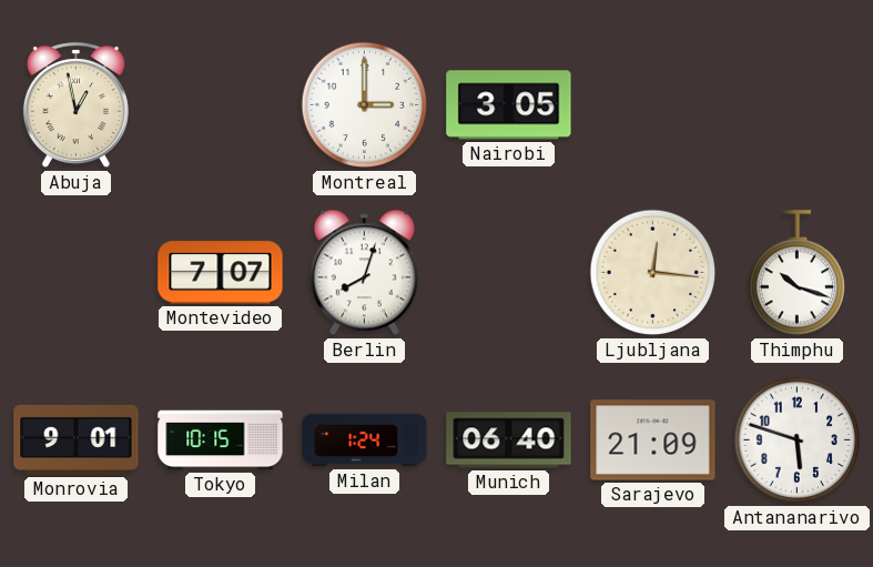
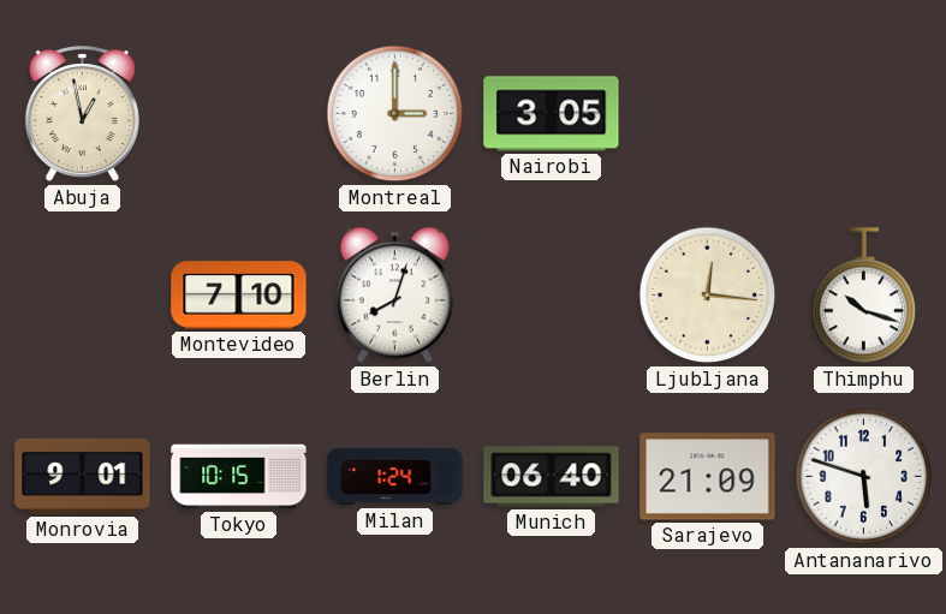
Montevideo: 7:07 -> 7:10 (239, 296)
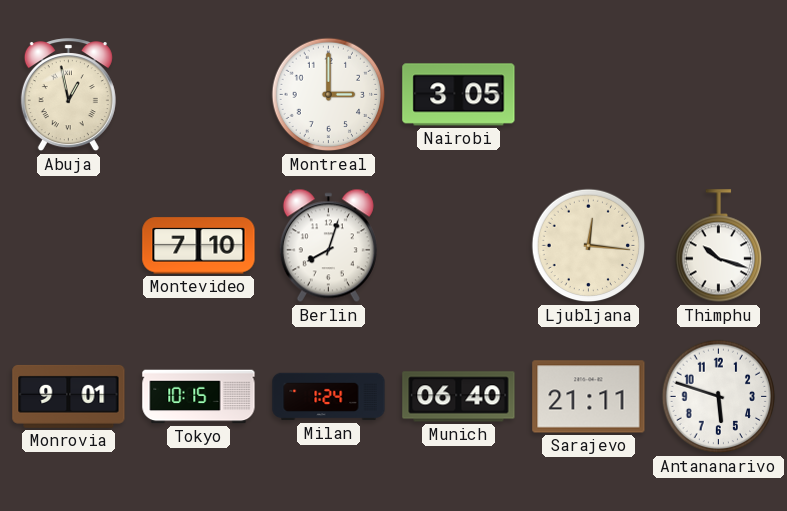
Sarajevo: 21:09 -> 21:11 (589, 397)
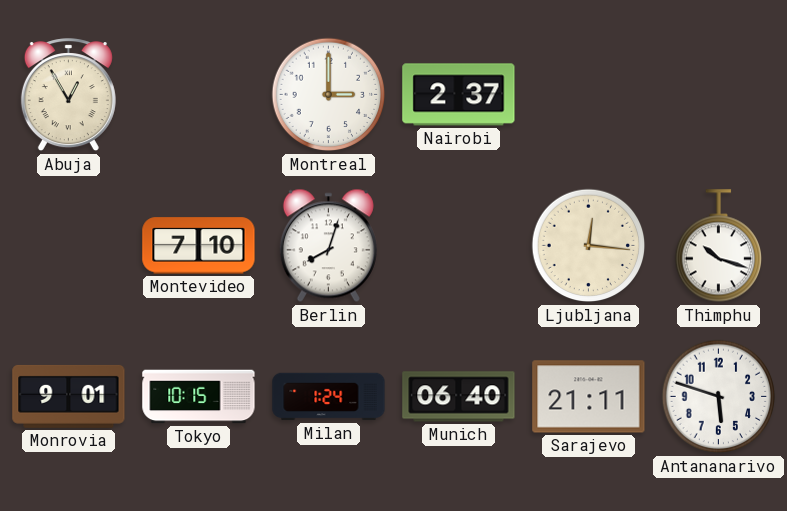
Abuja: 12:58 -> 12:55 (68, 95)
Nairobi: 3:05 -> 2:37 (459, 95)
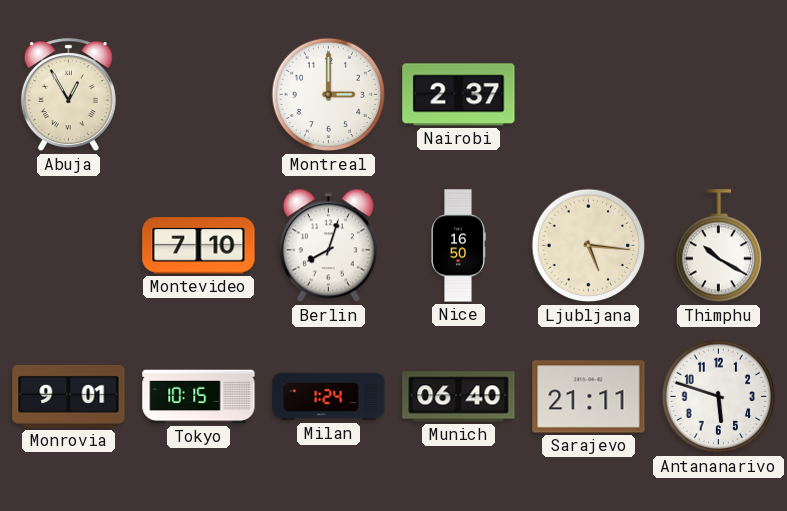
Nice: none -> 16:50 (459, 246)
Ljubljana: 12:16 -> 5:16 (589, 246)
Thimphu: 10:18 -> 10:20 (718, 246)
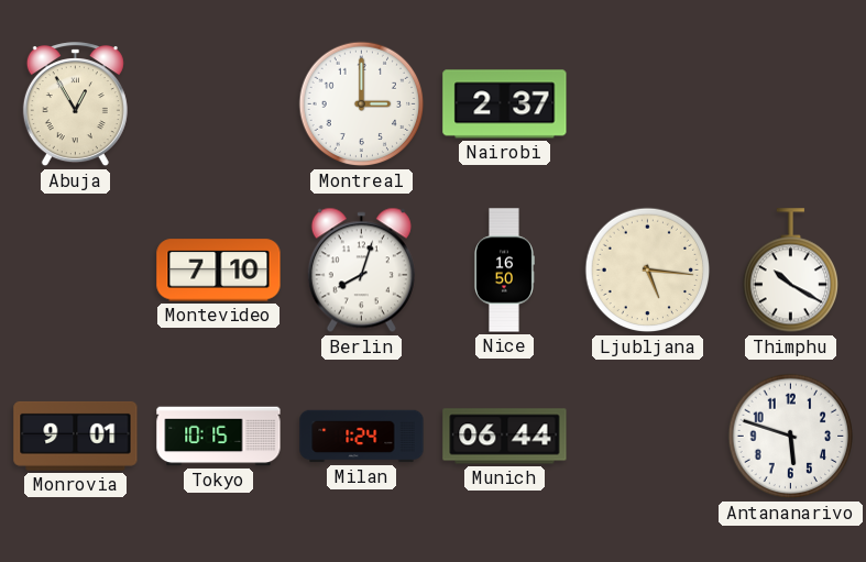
Munich: 06:40 -> 06:44 (505, 437)
Sarajevo: 21:11 -> none (589, 397)
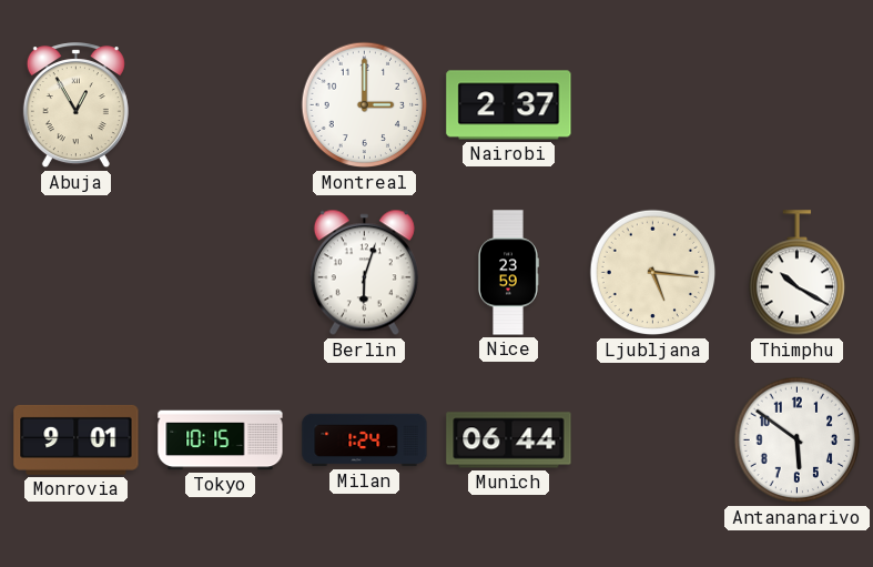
Montevideo: 7:10 -> none (219, 271)
Berlin: 8:03 -> 6:03 (364, 273)
Nice: 16:50 -> 23:59 (509, 273)
Antananarivo: 5:48 -> 5:51 (798, 441)
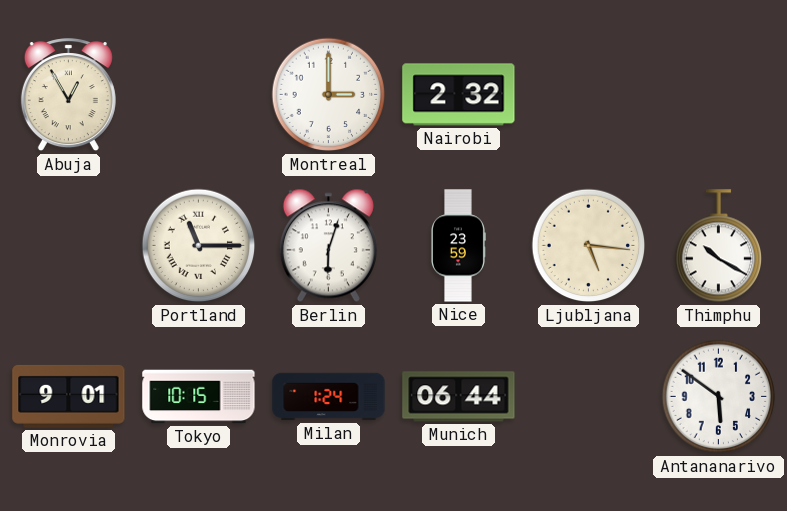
Nairobi: 2:37 -> 2:32 (459, 95)
Portland: none -> 11:15 (199, 246)
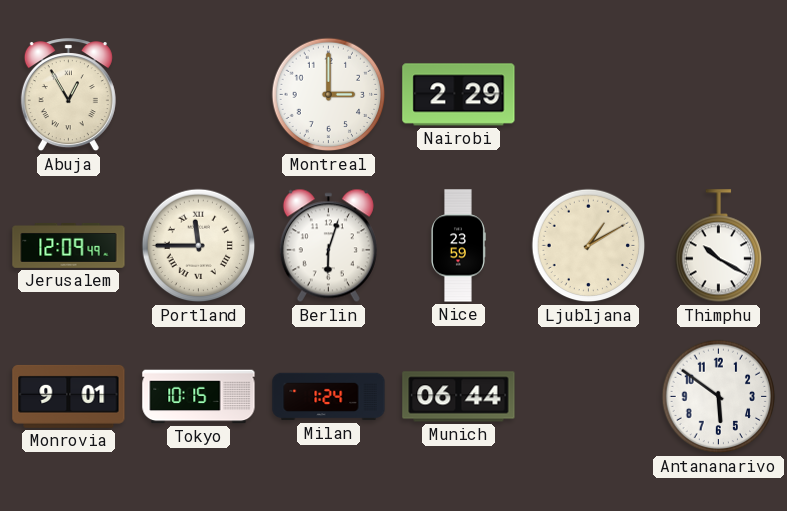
Nairobi: 2:32 -> 2:29 (459, 95)
Jerusalem: none -> 12:09 (69, 246)
Portland: 11:15 -> 11:45 (199, 246)
Ljubljana: 5:16 -> 1:10 (589, 246)
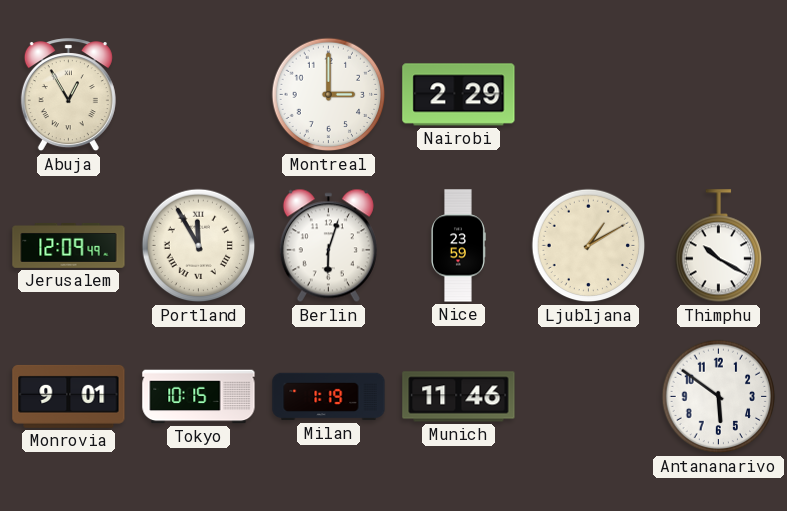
Portland: 11:45 -> 11:55 (199, 246)
Milan: 1:24 -> 1:19 (329, 397)
Munich: 06:44 -> 11:46 (459, 397)
